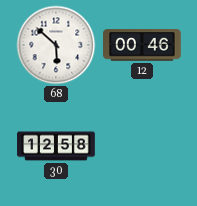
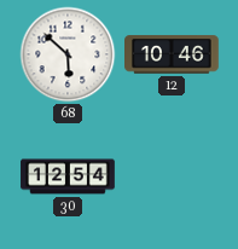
12: 00:46 -> 10:46 (173, 54)
30: 12:58 -> 12:54 (68, 176)
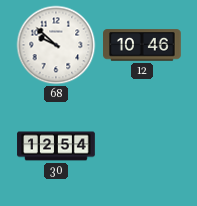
68: 5:52 -> 9:52 (56, 45)
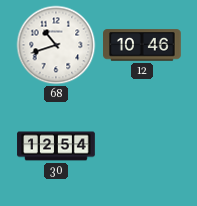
68: 9:52 -> 10:42 (56, 45)
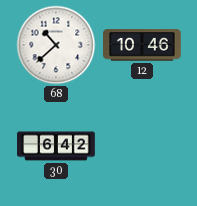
68: 10:42 -> 10:38 (56, 45)
30: 12:54 -> 6:42 (56, 146)
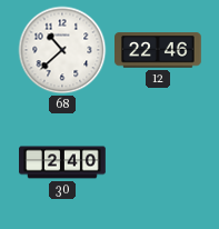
12: 10:46 -> 22:46 (159, 50)
30: 6:42 -> 2:40 (62, 162)
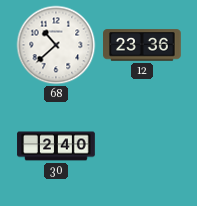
12: 22:46 -> 23:36 (143, 45)
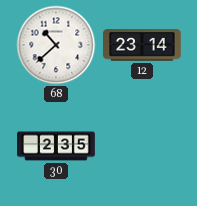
12: 23:36 -> 23:14 (143, 45)
30: 2:40 -> 2:35 (56, 146)
